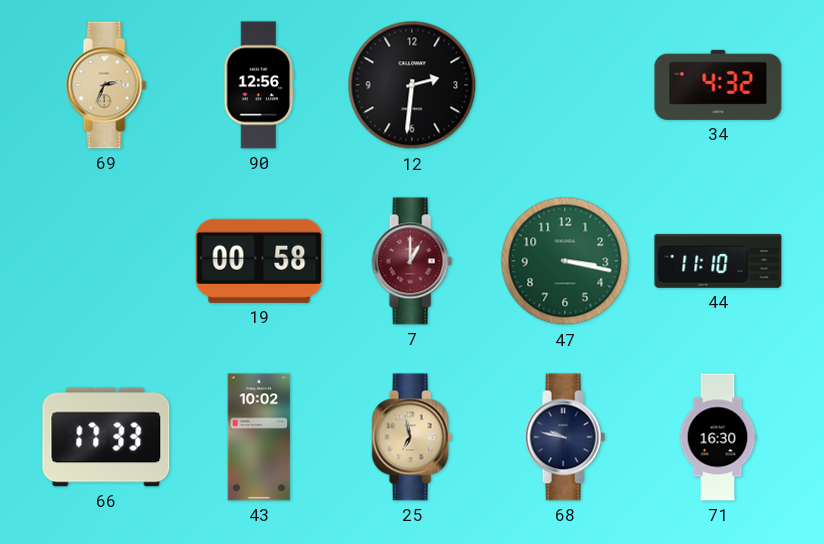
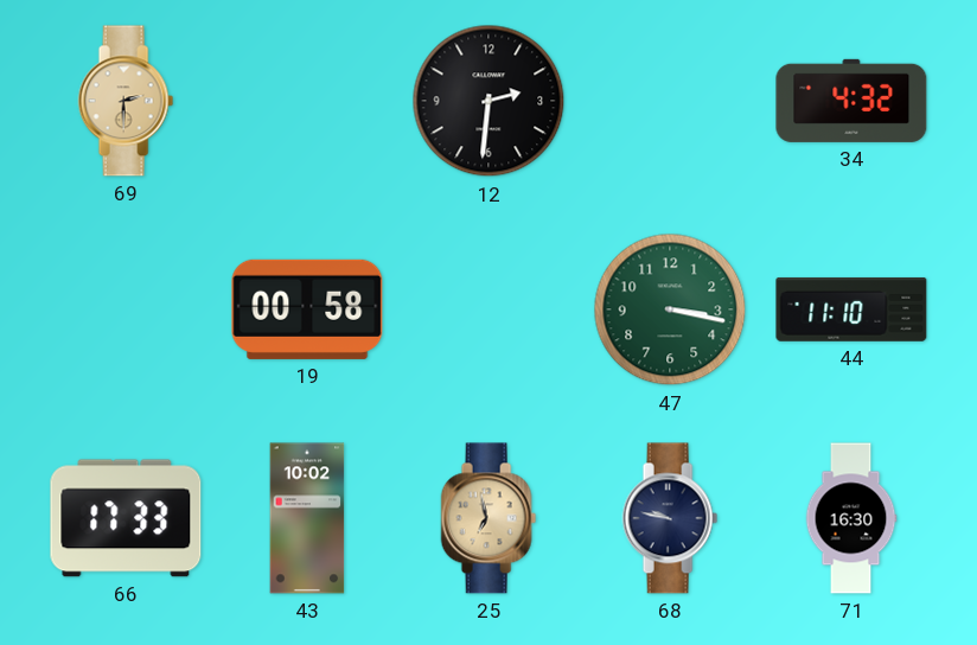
69: 2:34 -> 2:30 (126, 101)
90: 12:56 -> none (259, 85)
7: 1:00 -> none (412, 261)
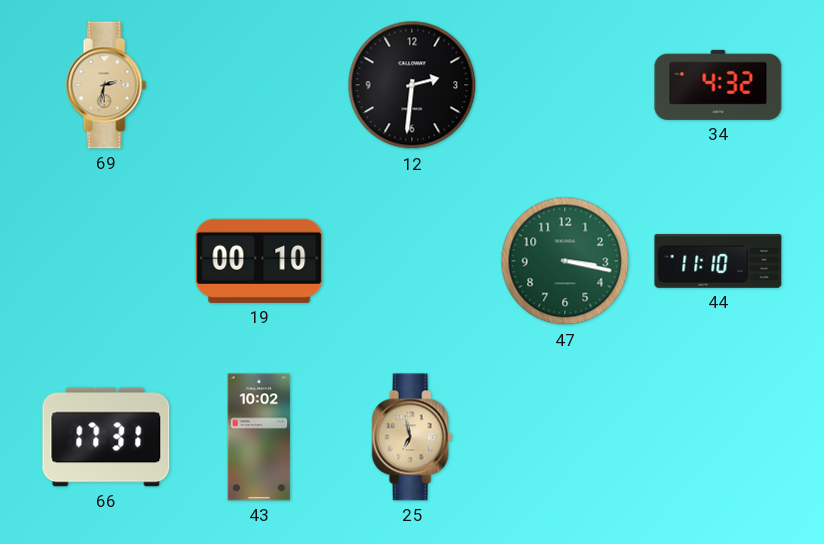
69: 2:30 -> 2:32 (106, 85)
19: 00:58 -> 00:10 (259, 261)
66: 17:33 -> 17:31 (106, 437)
68: 9:47 -> none (670, 518)
71: 16:30 -> none (851, 518)
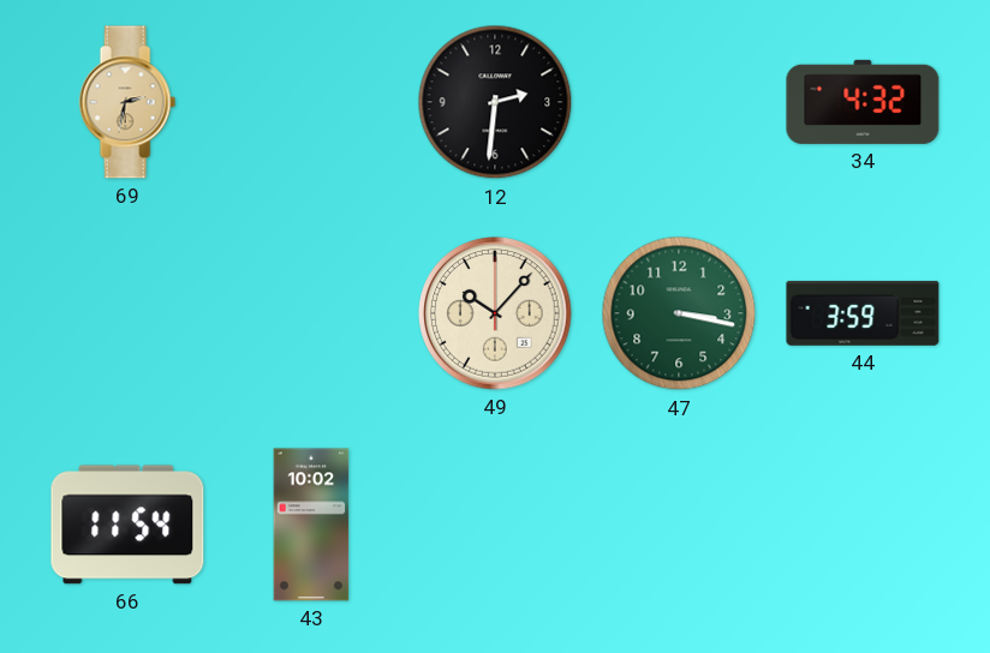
19: 00:10 -> none (259, 261)
49: none -> 10:07 (495, 313)
44: 11:10 -> 3:59 (863, 313)
66: 17:31 -> 11:54 (127, 525)
25: 6:58 -> none (412, 437)
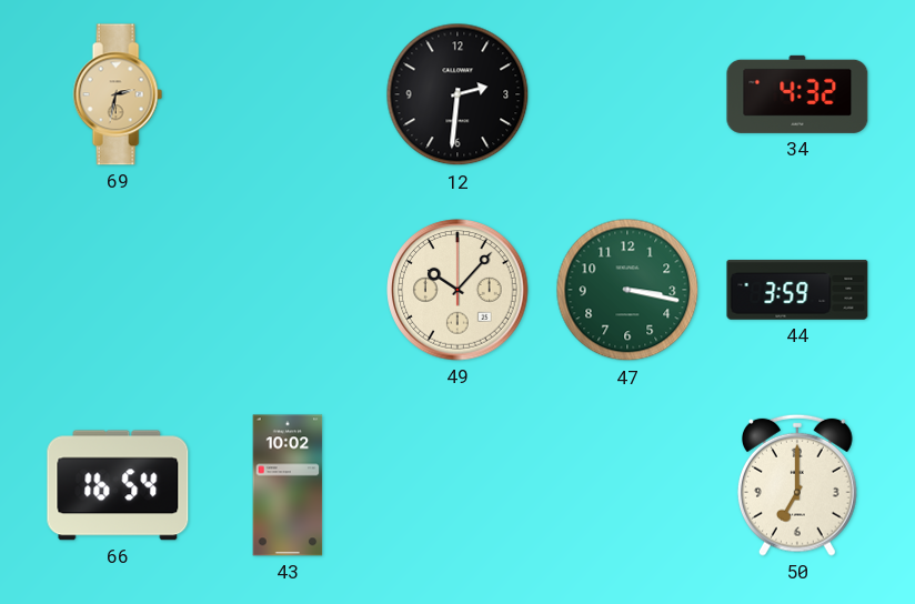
66: 11:54 -> 16:54 (118, 485)
50: none -> 7:00 (797, 485)
